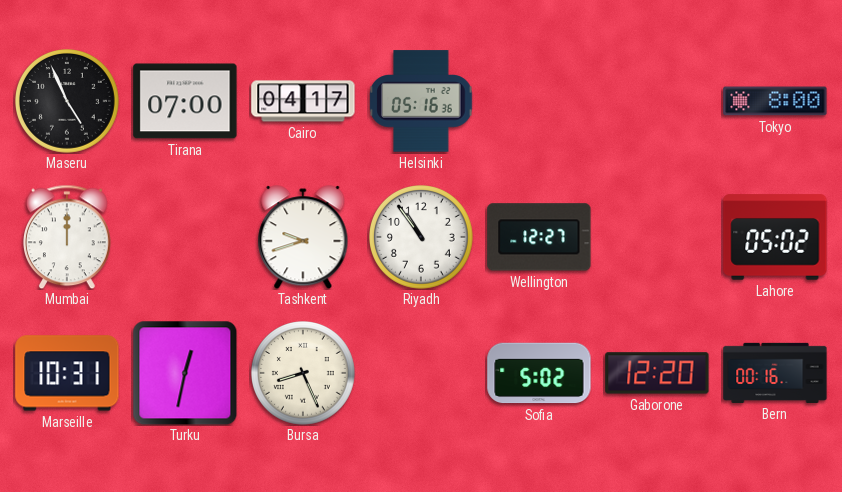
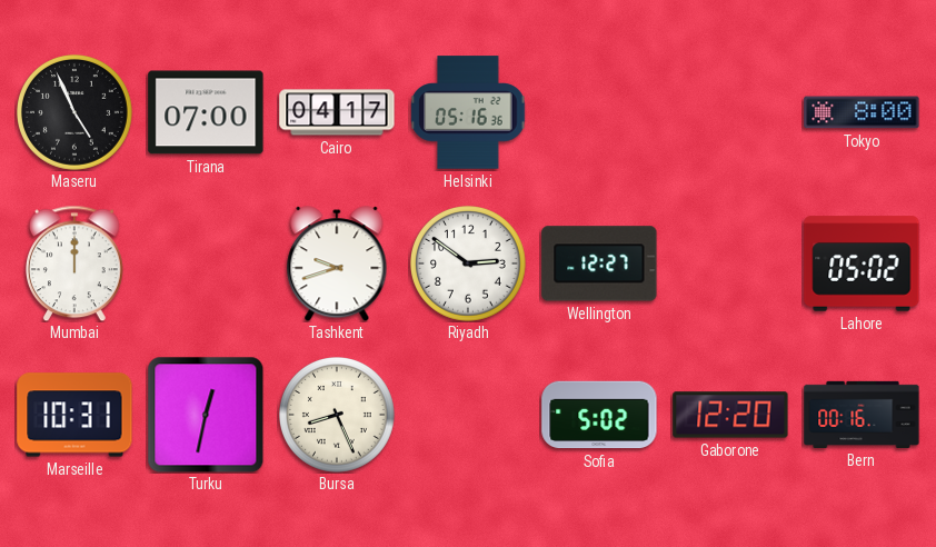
Riyadh: 10:54 -> 2:51 (469, 265)
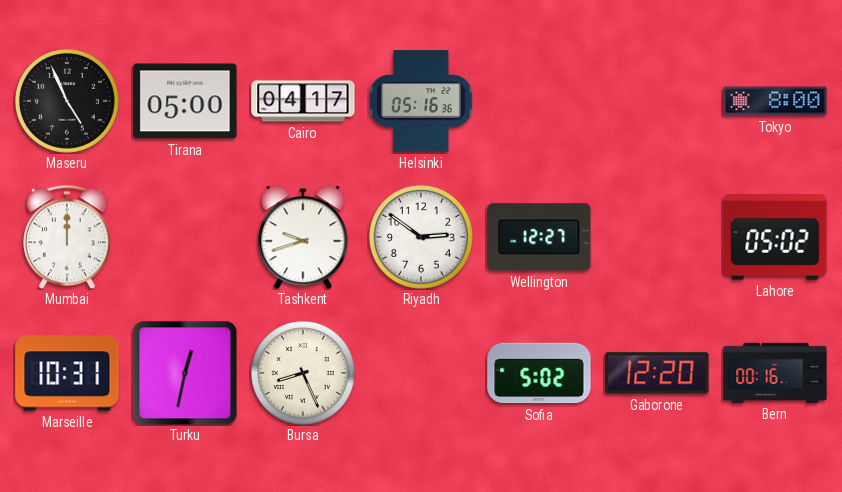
Tirana: 07:00 -> 05:00 (185, 101)
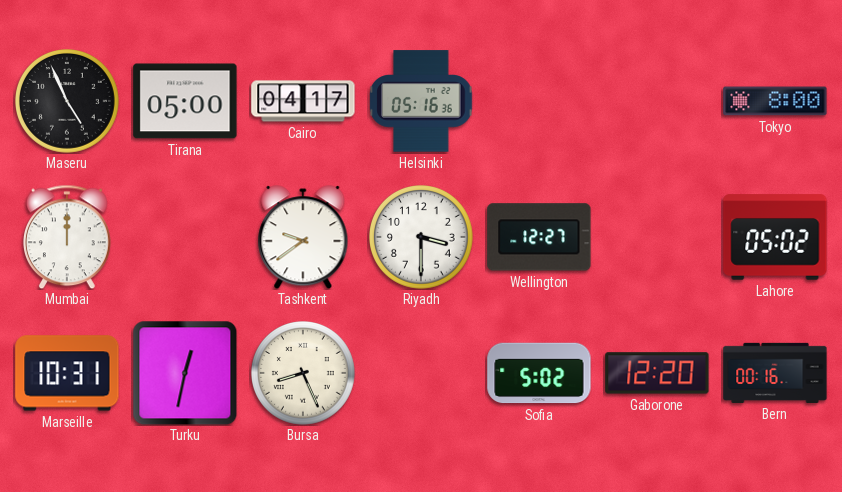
Tashkent: 9:42 -> 9:39 (303, 237)
Riyadh: 2:51 -> 3:30 (422, 238)
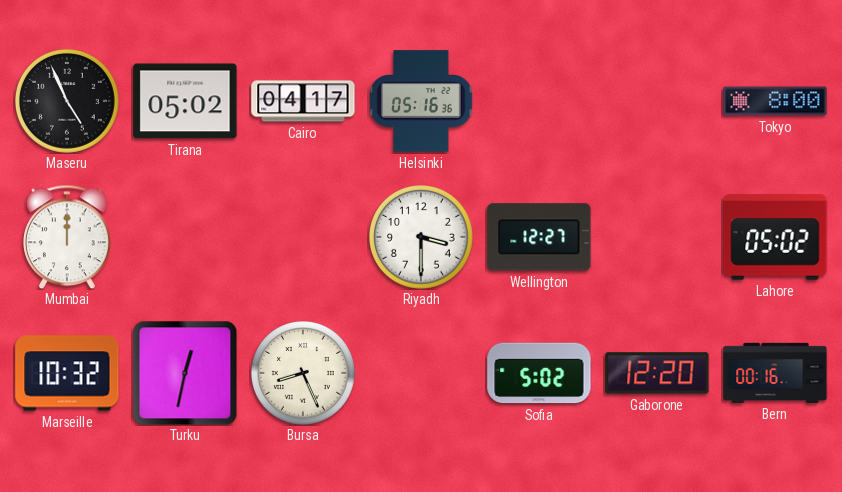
Tirana: 05:00 -> 05:02 (185, 101)
Tashkent: 9:39 -> none (303, 237)
Marseille: 10:31 -> 10:32 (67, 373)
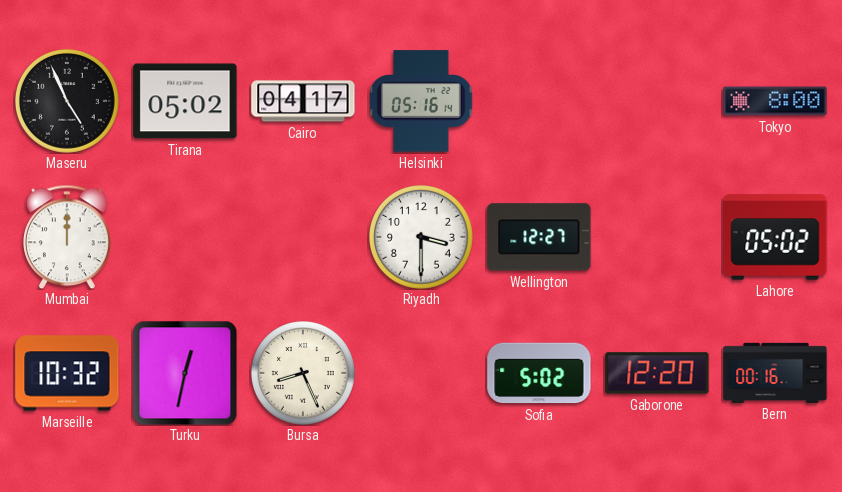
Helsinki: 05:16:36 -> 05:16:14 (421, 101)
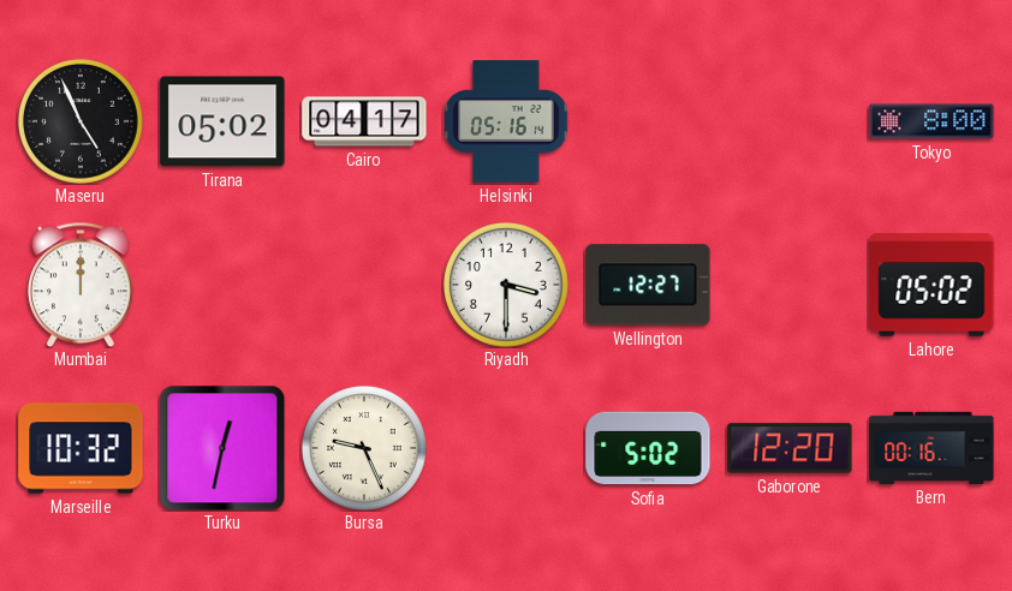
Bursa: 8:26 -> 9:26 (365, 449)
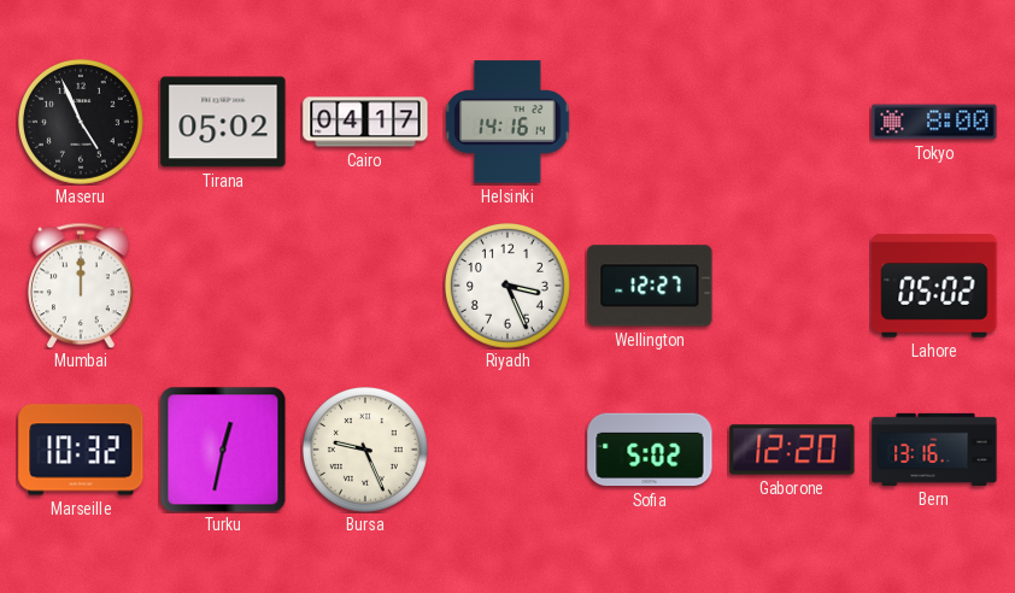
Helsinki: 05:16 -> 14:16 (507, 122)
Riyadh: 3:30 -> 3:26 (509, 287)
Bern: 00:16 -> 13:16 (934, 450)
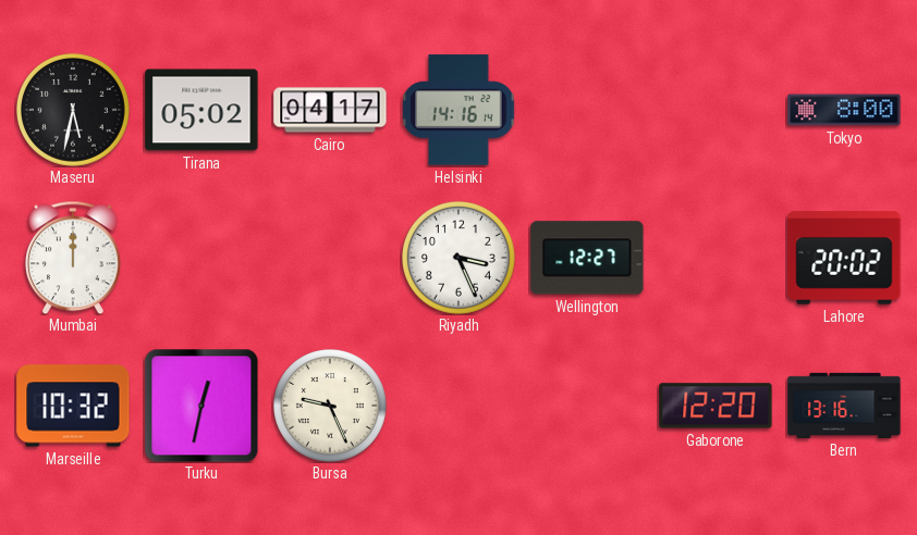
Maseru: 4:56 -> 5:32 (74, 111)
Lahore: 05:02 -> 20:02 (844, 258)
Sofia: 5:02 -> none (650, 450)
